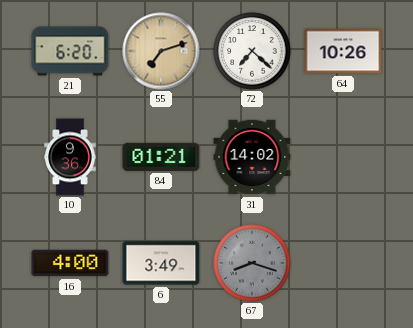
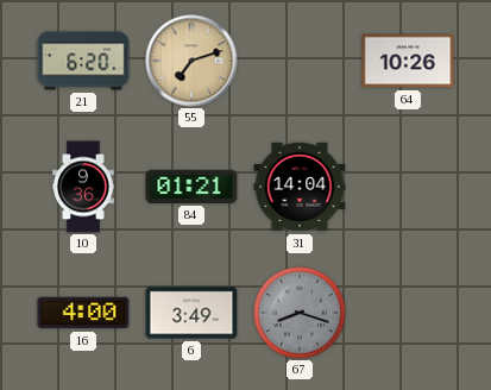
72: 7:22 -> none (252, 51)
31: 14:02 -> 14:04 (300, 187)
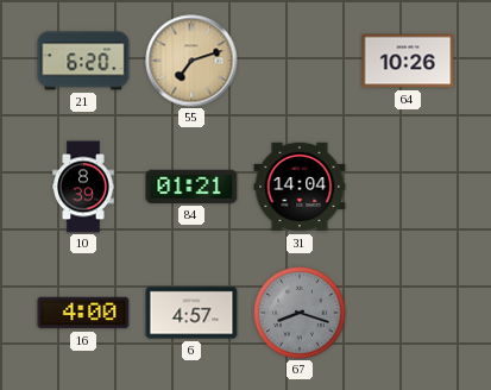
10: 9:36 -> 8:39 (83, 187)
6: 3:49 -> 4:57 (191, 313)
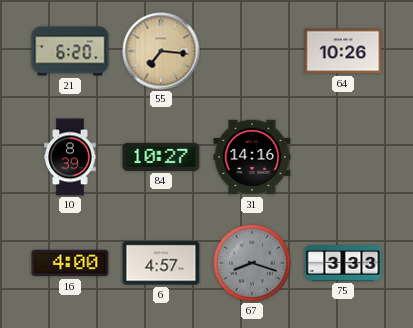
55: 7:12 -> 7:16 (161, 51)
84: 01:21 -> 10:27 (161, 157)
31: 14:04 -> 14:16 (252, 157)
75: none -> 3:33 (343, 264)
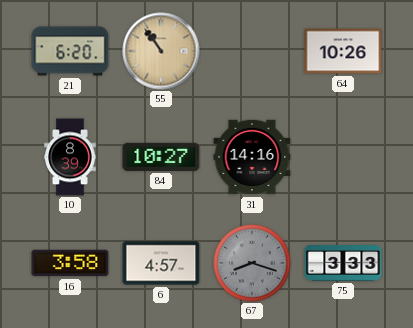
55: 7:16 -> 10:54 (161, 51)
16: 4:00 -> 3:58 (70, 263)
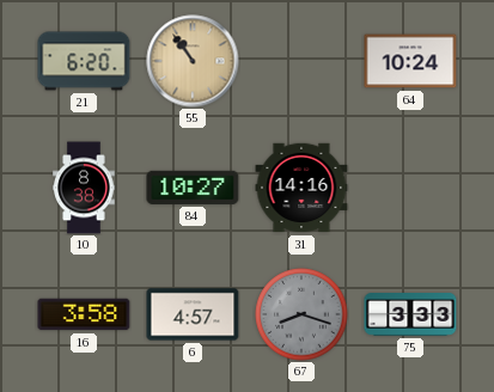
64: 10:26 -> 10:24 (410, 61)
10: 8:39 -> 8:38 (84, 188)
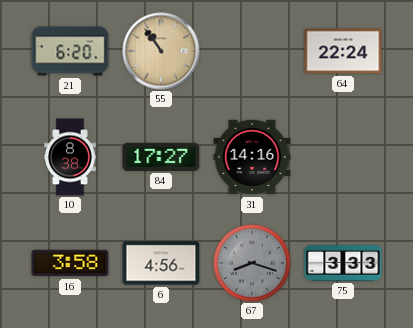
64: 10:24 -> 22:24 (343, 51)
84: 10:27 -> 17:27 (161, 157)
6: 4:57 -> 4:56 (161, 263)
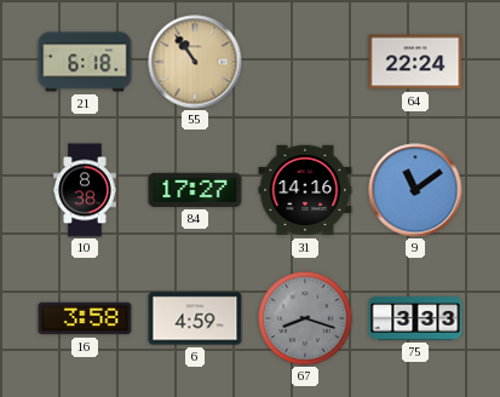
21: 6:20 -> 6:18 (85, 62)
9: none -> 11:09 (415, 190)
6: 4:56 -> 4:59 (195, 318)
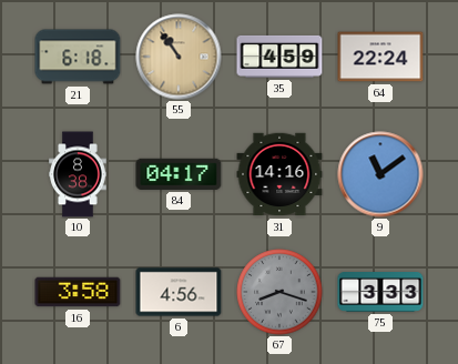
35: none -> 4:59 (279, 57)
84: 17:27 -> 04:17 (179, 174)
6: 4:59 -> 4:56 (179, 292)
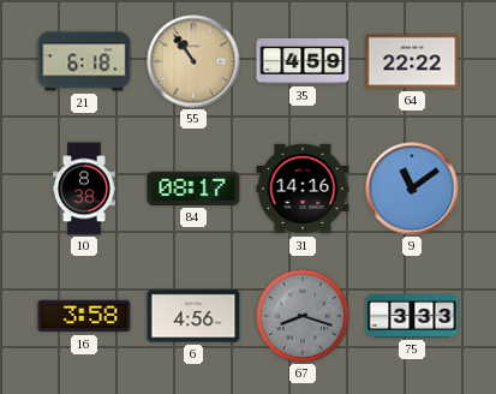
64: 22:24 -> 22:22 (412, 61)
84: 04:17 -> 08:17 (193, 189)
